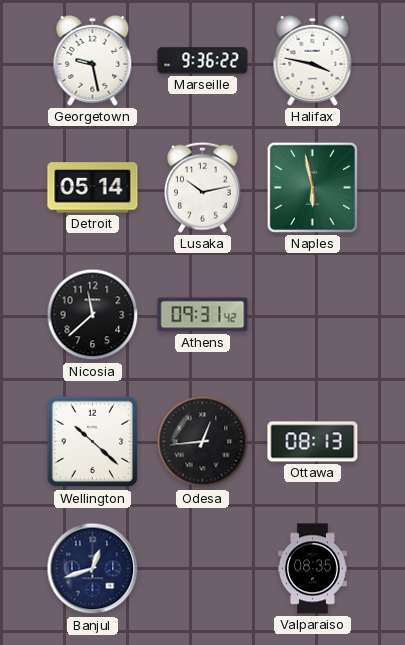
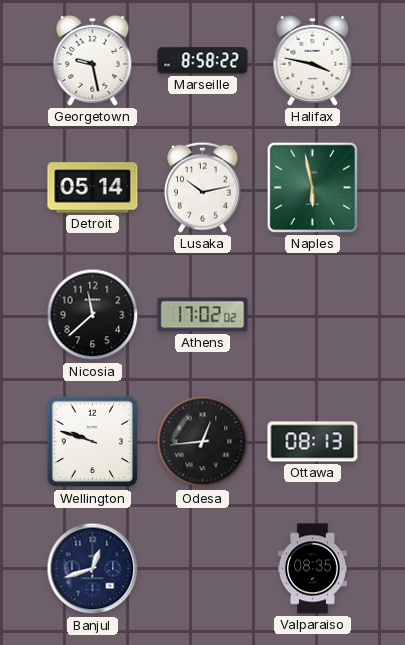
Marseille: 9:36 -> 8:58 (203, 61)
Athens: 09:31 -> 17:02 (203, 315)
Wellington: 10:22 -> 9:48 (93, 442)
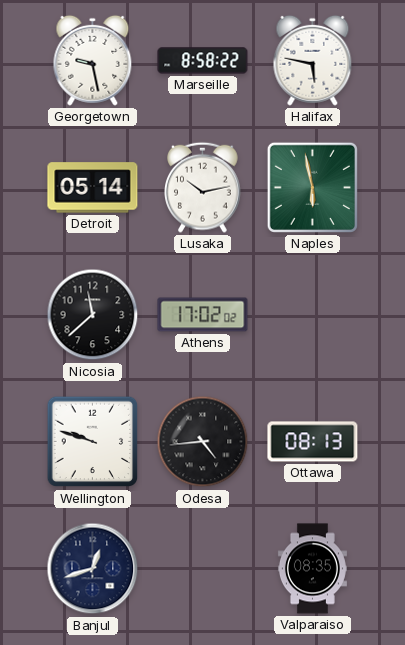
Halifax: 3:47 -> 5:47 (313, 60)
Odesa: 12:44 -> 4:44 (203, 442)
